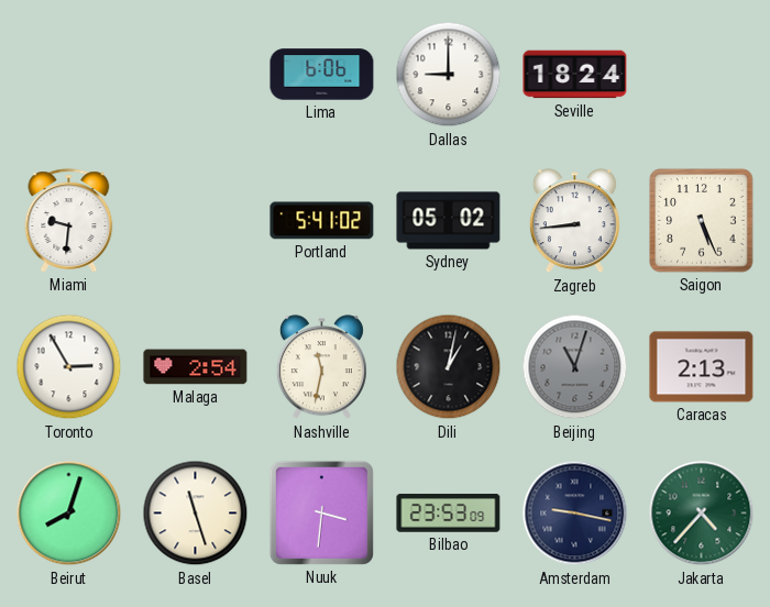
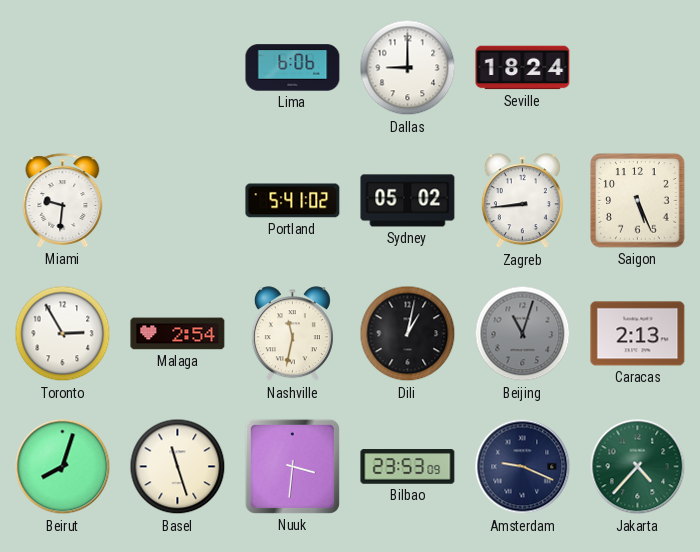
Amsterdam: 9:17 -> 9:19 (523, 467)
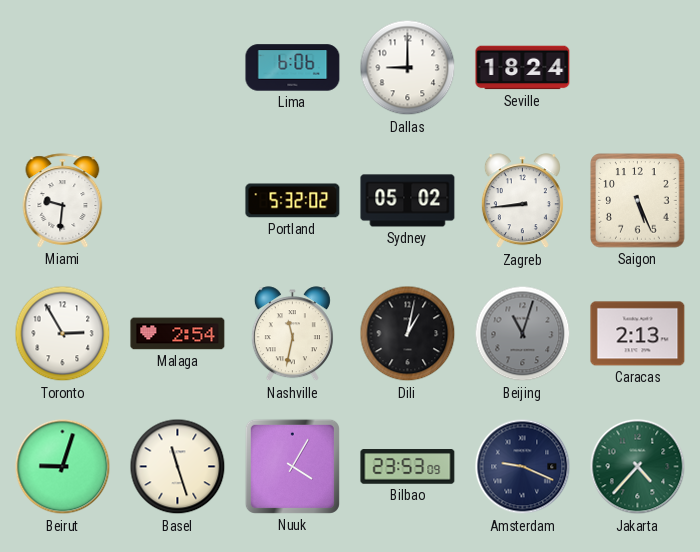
Portland: 5:41 -> 5:32 (293, 201)
Beirut: 8:03 -> 9:03 (63, 467)
Nuuk: 3:31 -> 4:05 (292, 466)
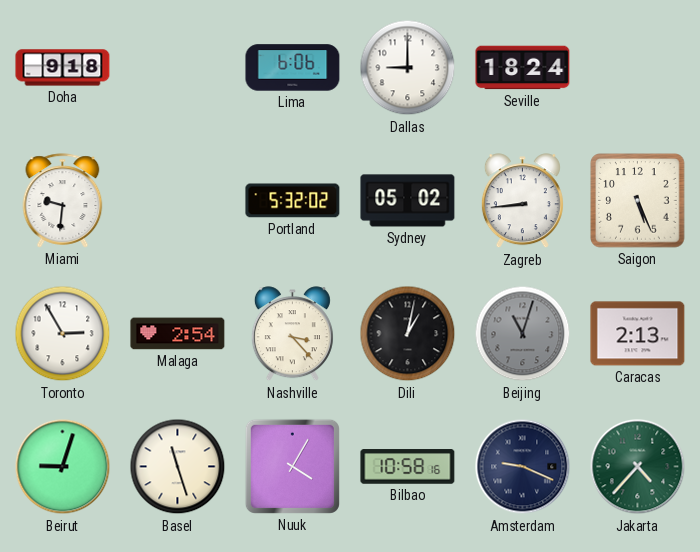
Doha: none -> 9:18 (63, 68)
Nashville: 11:32 -> 3:23 (292, 334)
Bilbao: 23:53 -> 10:58 (408, 467)
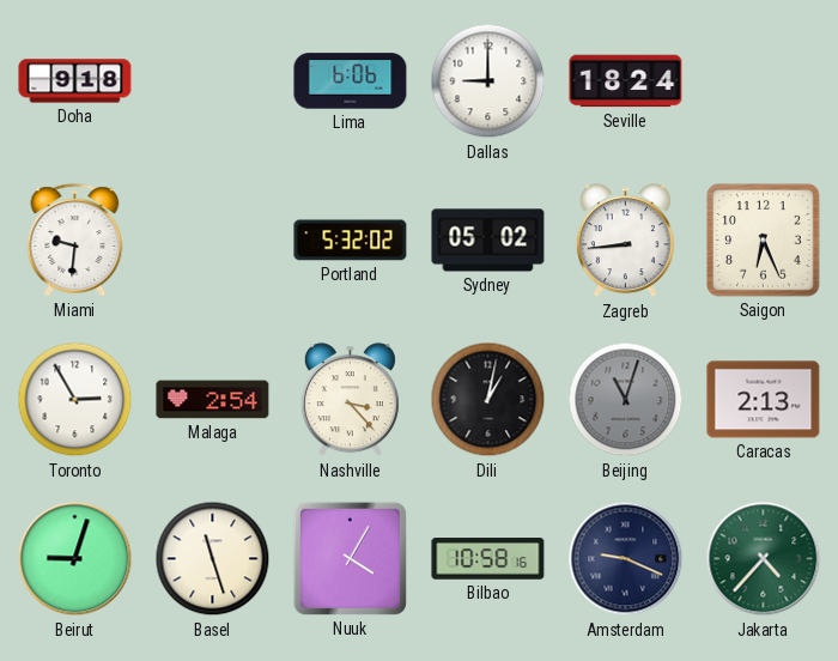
Saigon: 5:26 -> 6:26 (764, 241)
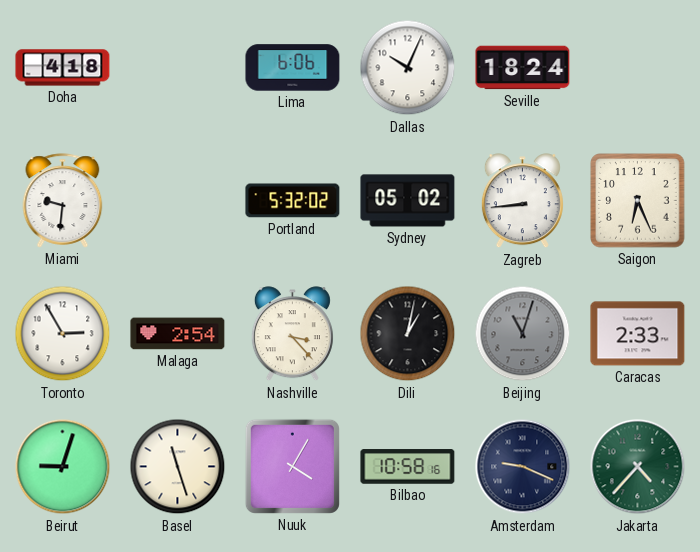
Doha: 9:18 -> 4:18 (63, 68)
Dallas: 9:00 -> 10:04 (408, 68)
Caracas: 2:13 -> 2:33 (638, 334)
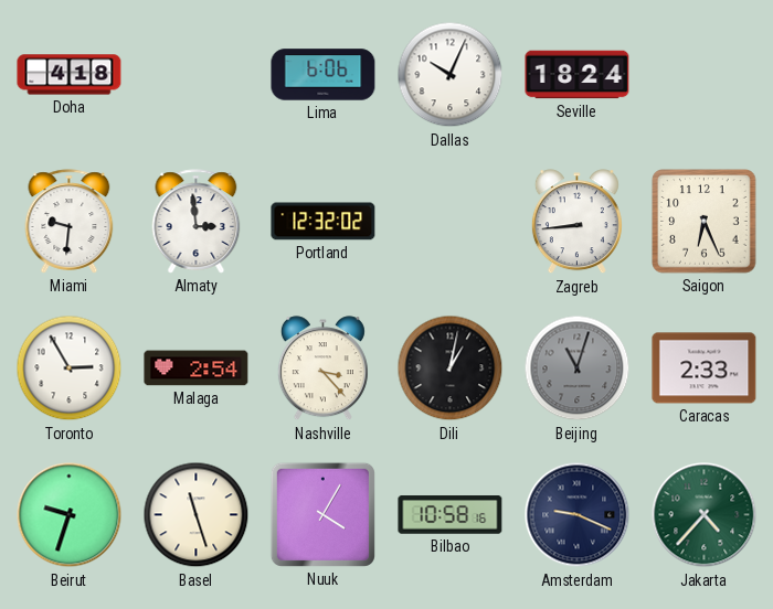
Almaty: none -> 2:59 (197, 222)
Portland: 5:32 -> 12:32 (324, 222)
Sydney: 05:02 -> none (408, 201)
Beirut: 9:03 -> 9:33 (70, 515)
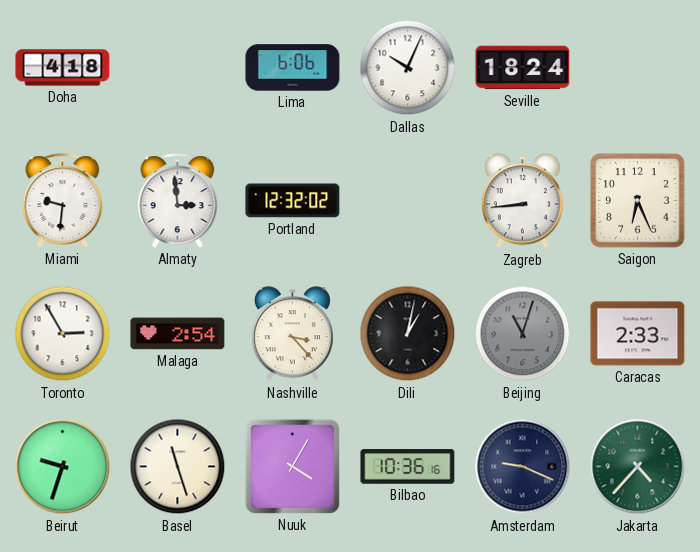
Bilbao: 10:58 -> 10:36 (408, 467)
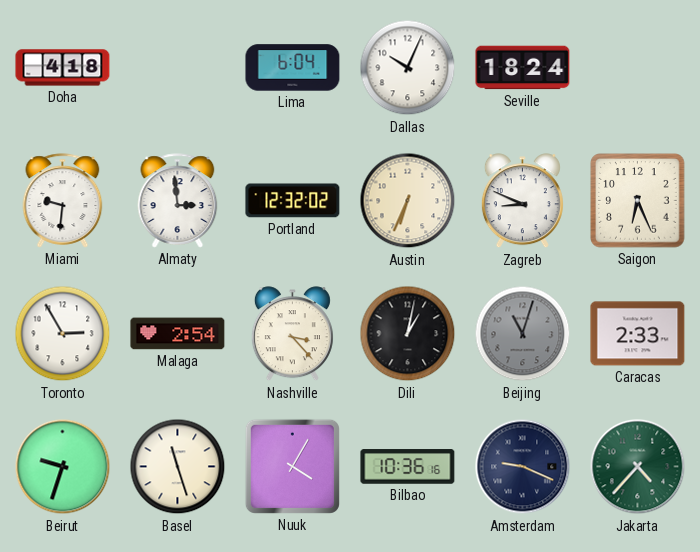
Lima: 6:06 -> 6:04 (293, 68)
Austin: none -> 6:34 (408, 201)
Zagreb: 8:44 -> 8:49 (522, 201)
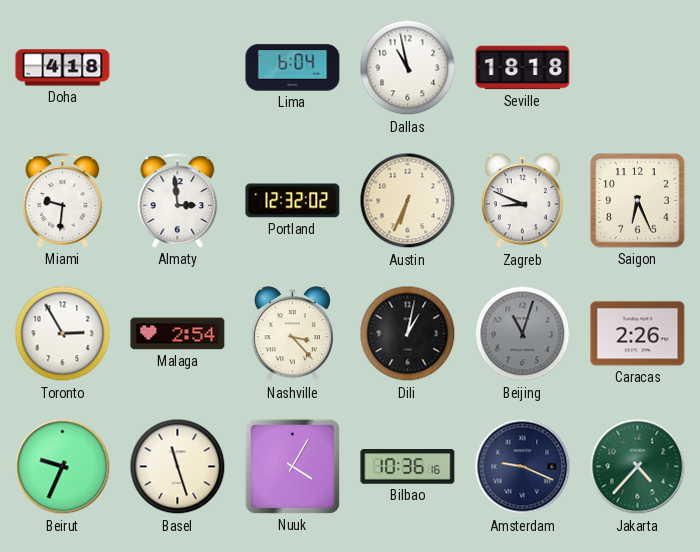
Dallas: 10:04 -> 10:58 (408, 68)
Seville: 18:24 -> 18:18 (523, 68)
Caracas: 2:33 -> 2:26 (638, 334)
Beirut: 9:33 -> 9:34 (63, 467)
